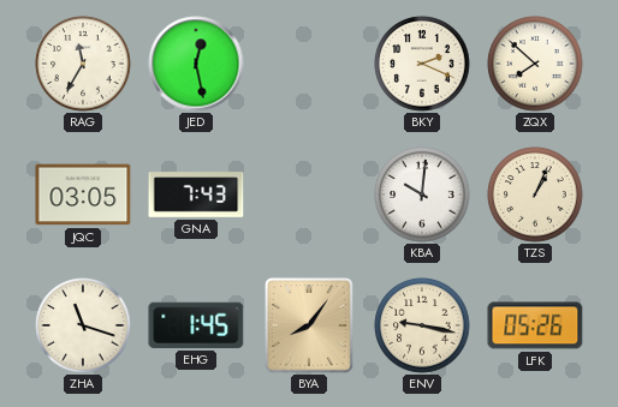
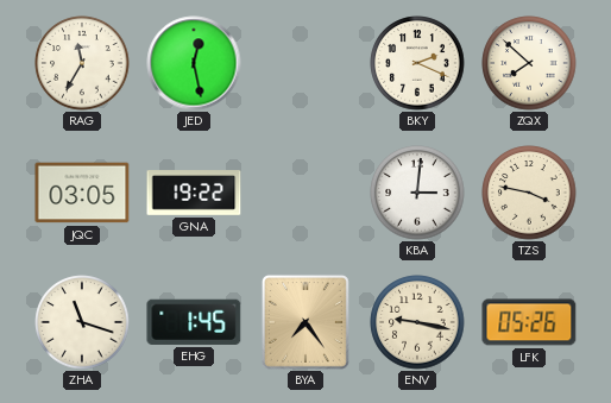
GNA: 7:43 -> 19:22 (194, 193)
KBA: 10:01 -> 3:01 (417, 193)
TZS: 1:04 -> 3:47 (529, 193)
BYA: 8:06 -> 7:24 (305, 322)
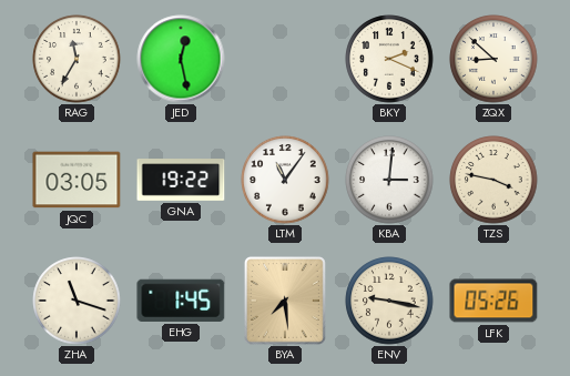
ZQX: 7:52 -> 8:52 (493, 59)
LTM: none -> 11:06 (285, 180)
BYA: 7:24 -> 7:29 (285, 301)
